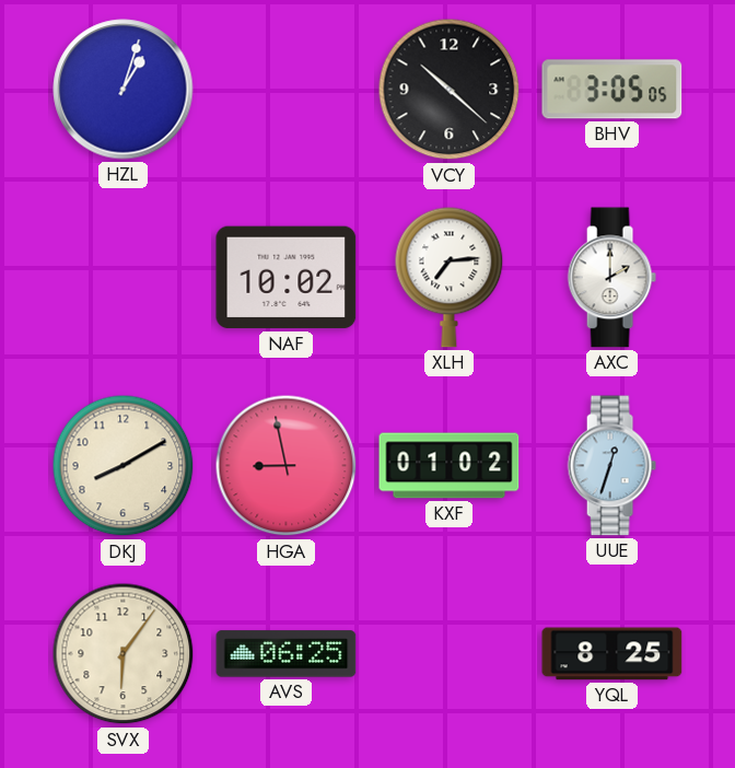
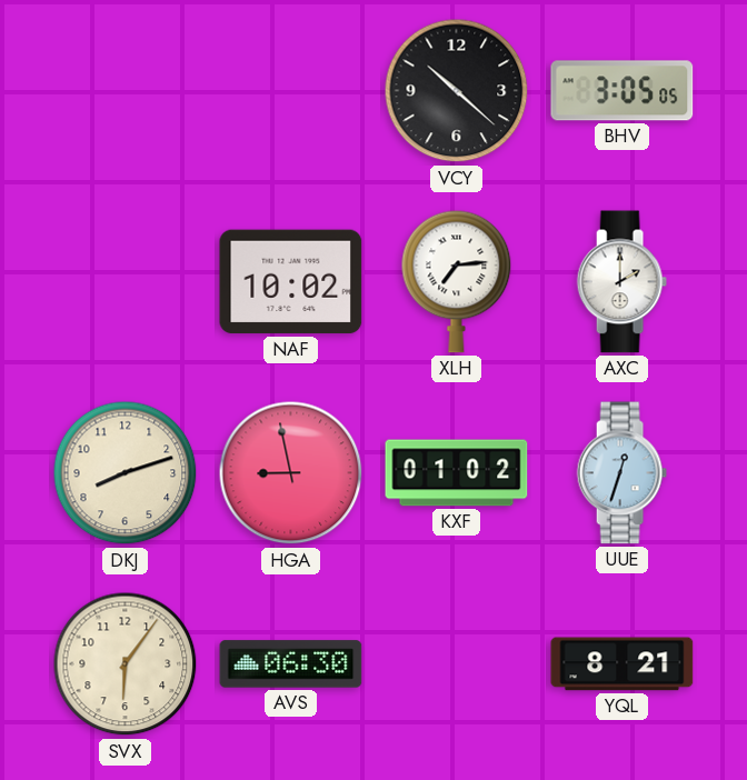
HZL: 1:03 -> none (124, 90)
DKJ: 8:10 -> 8:12 (126, 473)
AVS: 06:25 -> 06:30 (291, 664)
YQL: 8:25 -> 8:21 (622, 664)
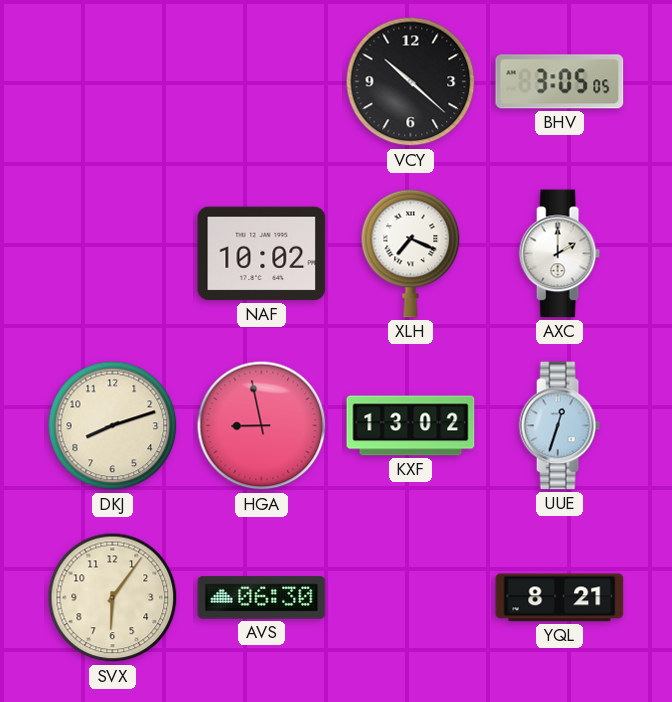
XLH: 7:14 -> 7:19 (411, 253)
KXF: 01:02 -> 13:02 (411, 426)
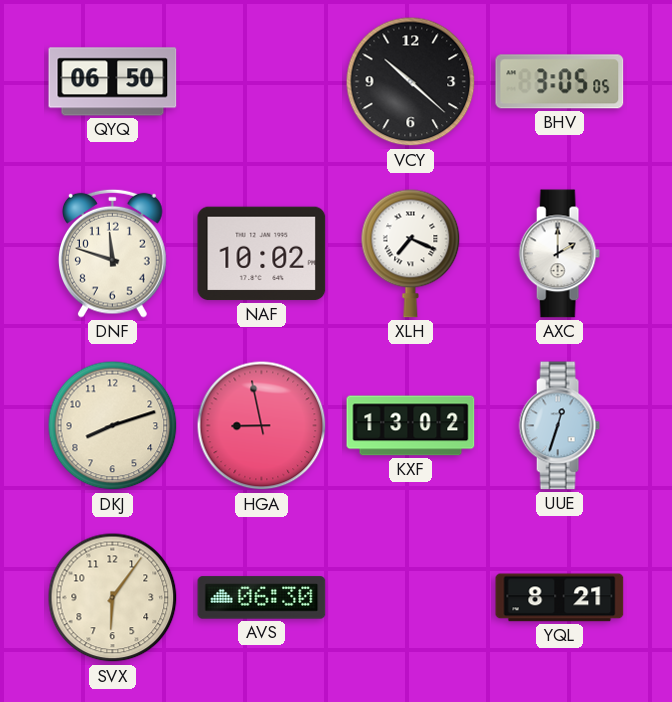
QYQ: none -> 06:50 (113, 82)
DNF: none -> 11:48 (112, 253)
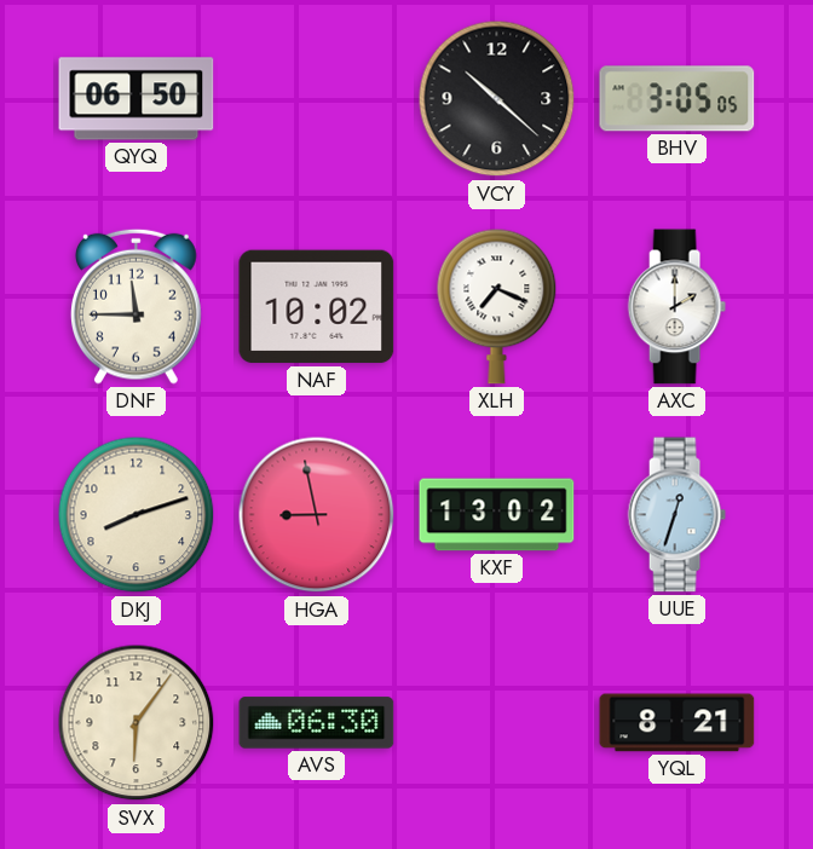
DNF: 11:48 -> 11:45 (135, 306)
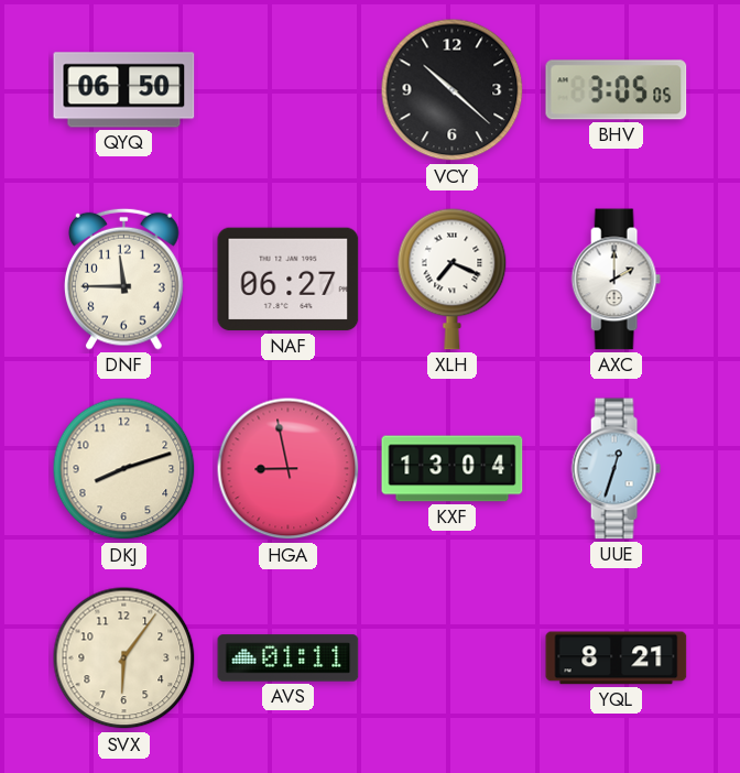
NAF: 10:02 -> 06:27 (289, 280)
KXF: 13:02 -> 13:04 (453, 469)
AVS: 06:30 -> 01:11 (289, 658)
